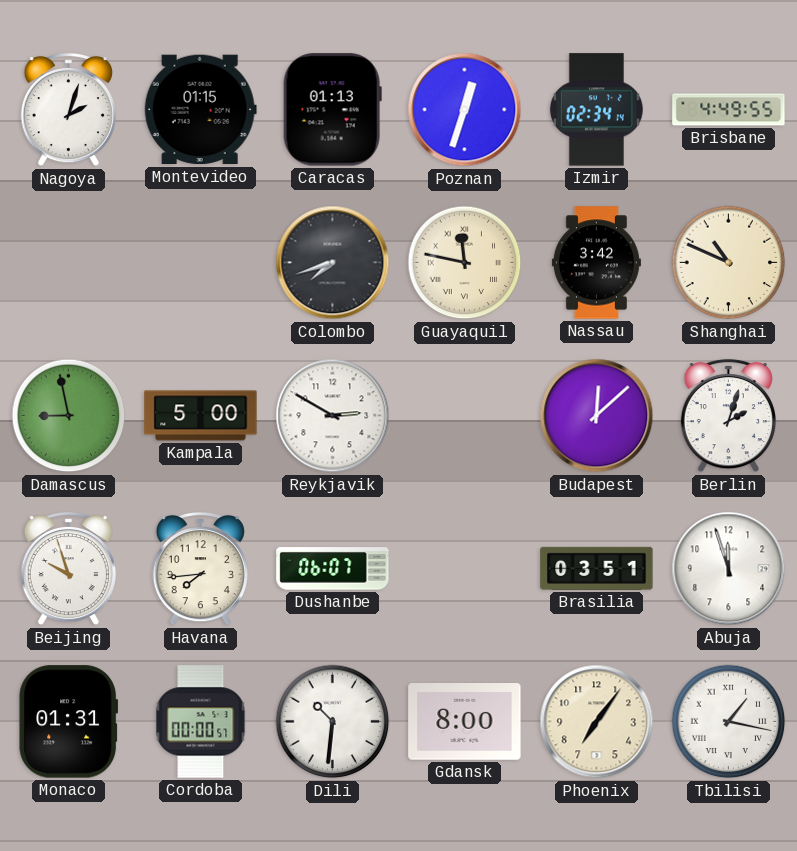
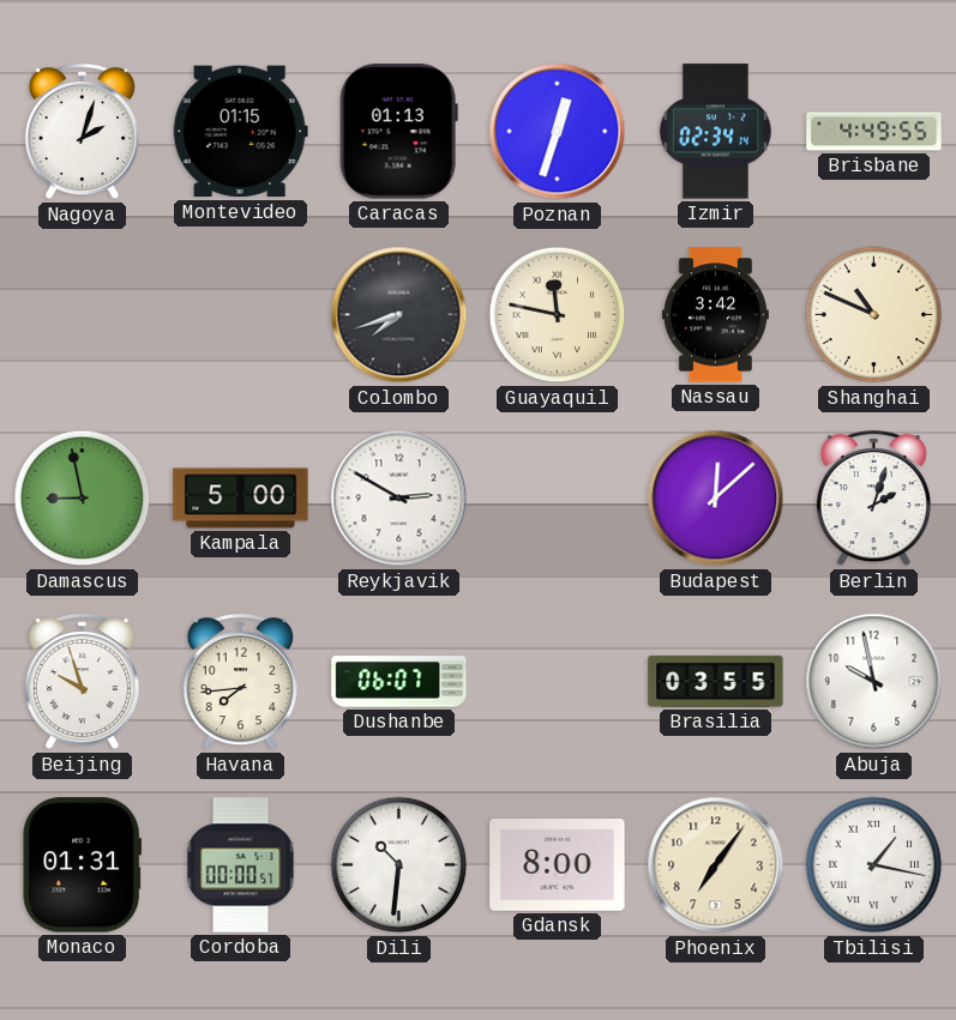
Brasilia: 03:51 -> 03:55 (716, 681)
Abuja: 11:57 -> 9:58 (874, 682)
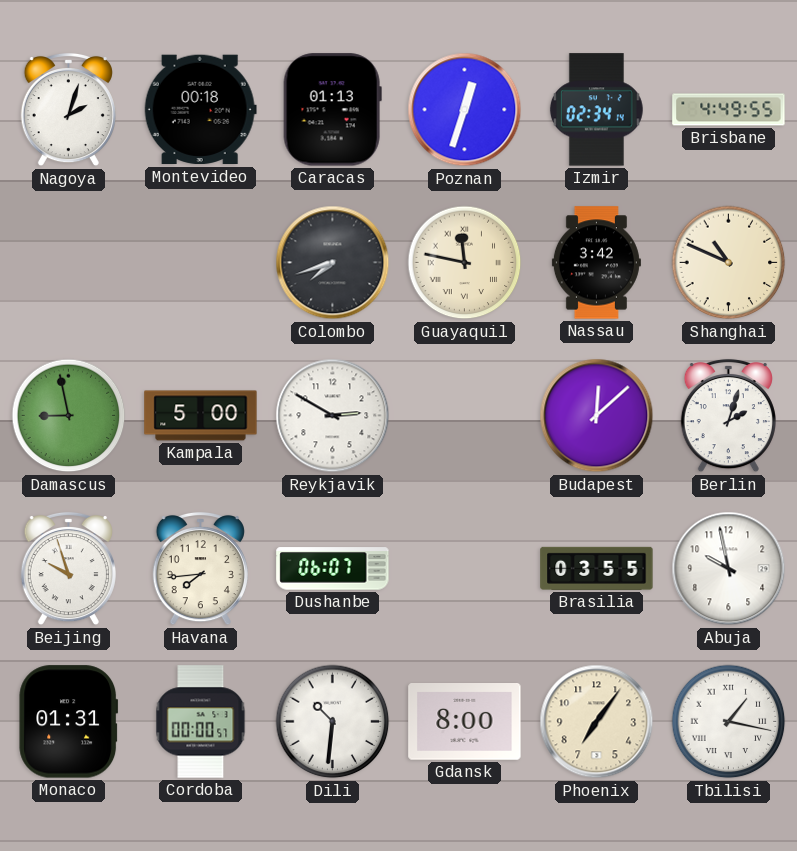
Montevideo: 01:15 -> 00:18 (200, 110)
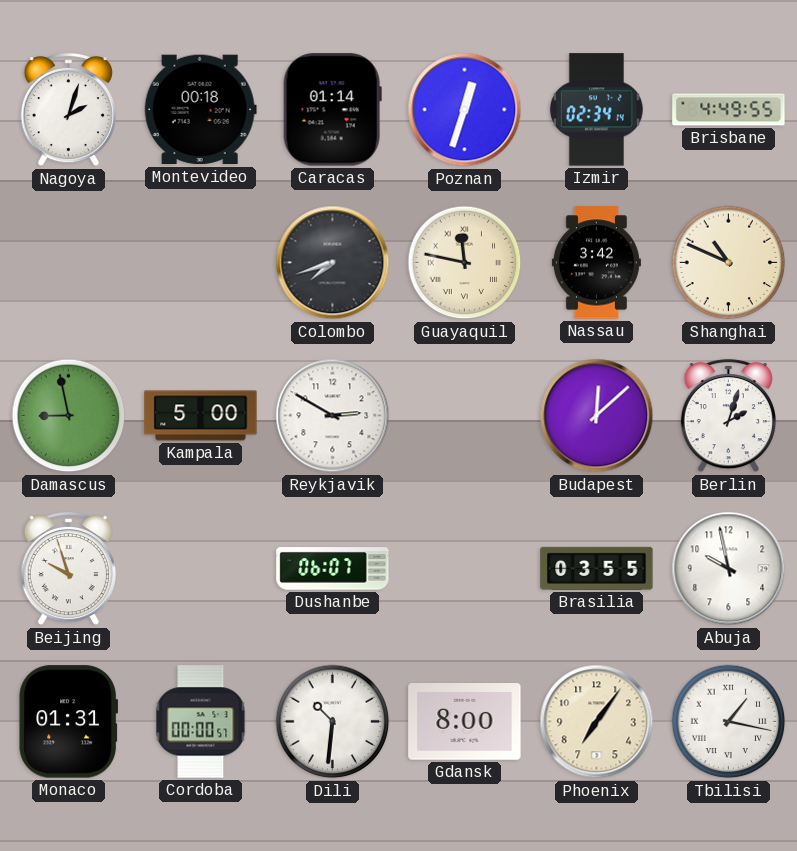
Caracas: 01:13 -> 01:14 (332, 110)
Havana: 7:44 -> none (200, 569)
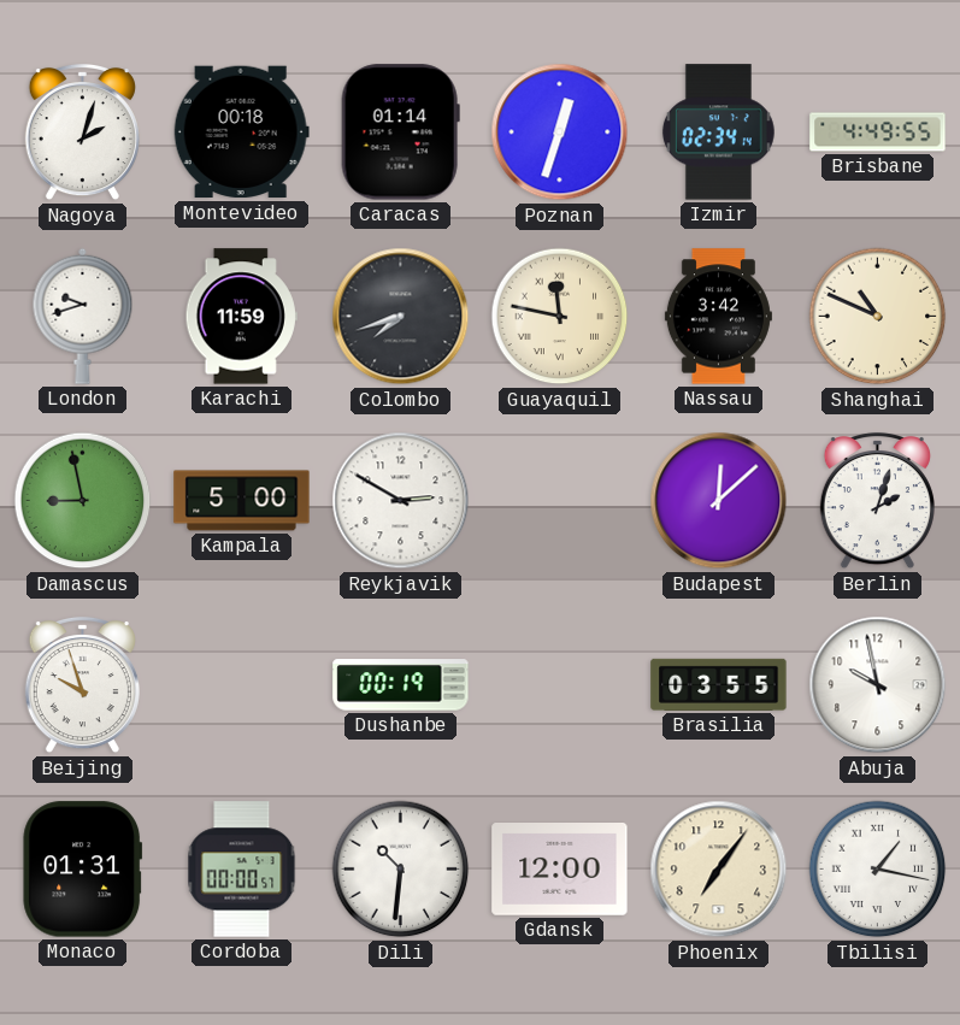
London: none -> 9:42 (83, 316)
Karachi: none -> 11:59 (241, 317)
Dushanbe: 06:07 -> 00:19 (401, 685)
Gdansk: 8:00 -> 12:00 (560, 870)
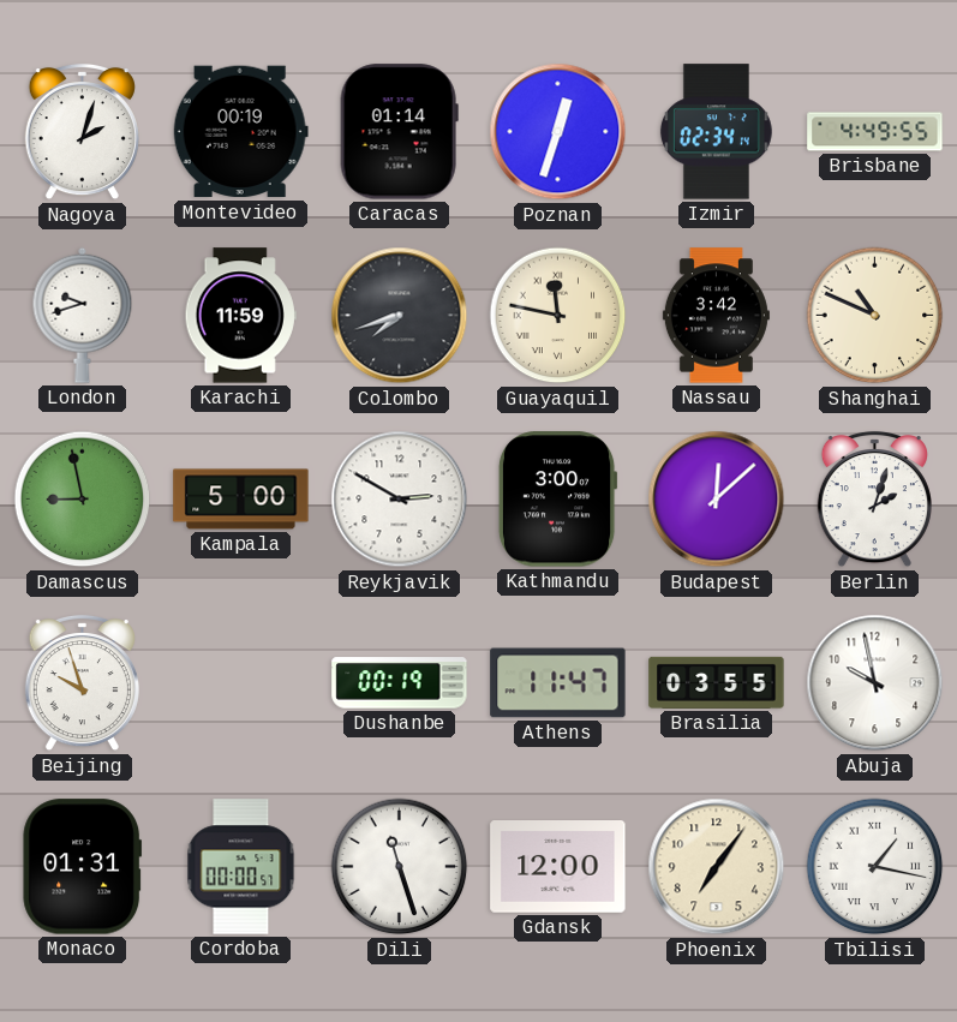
Montevideo: 00:18 -> 00:19 (240, 132)
Kathmandu: none -> 3:00 (557, 500)
Athens: none -> 11:47 (558, 683)
Dili: 10:31 -> 11:27 (400, 867)
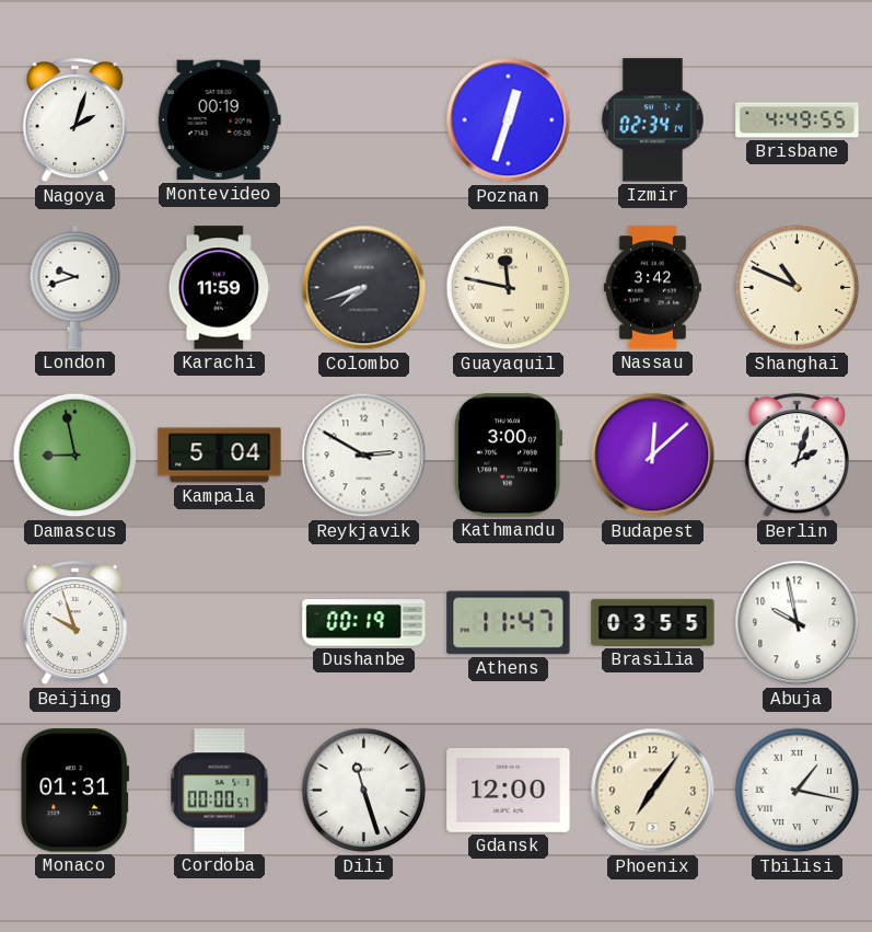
Caracas: 01:14 -> none (399, 132)
Kampala: 5:00 -> 5:04 (220, 456)
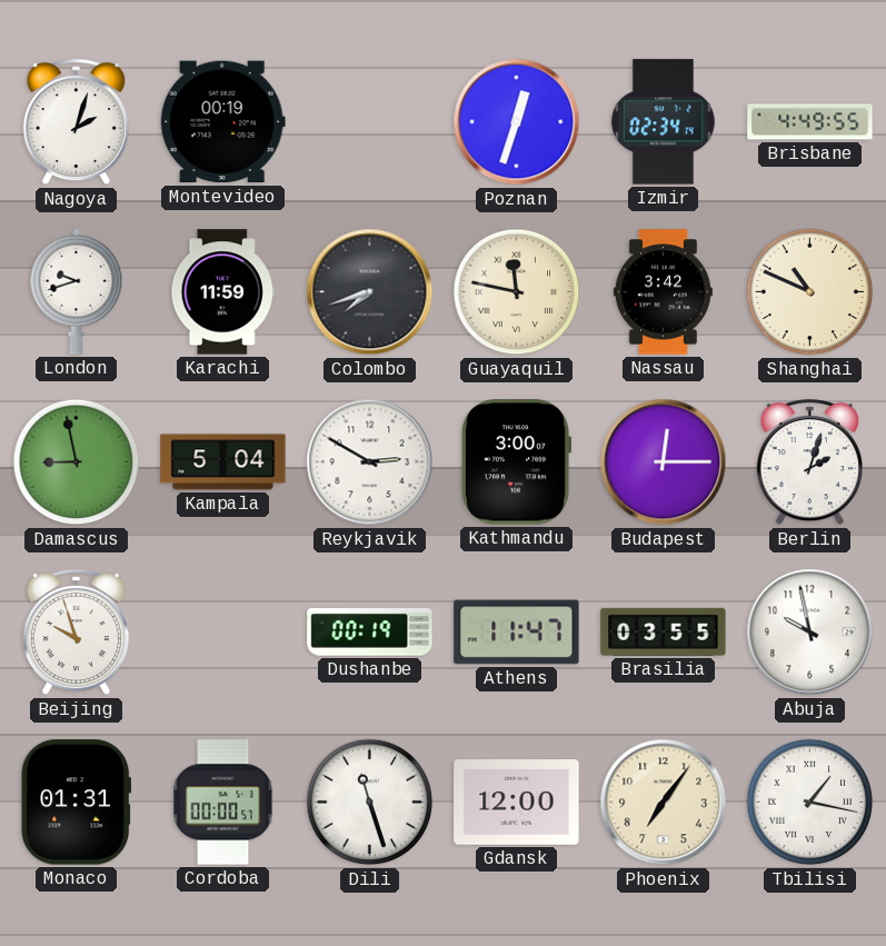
Budapest: 12:08 -> 12:15 (664, 462)
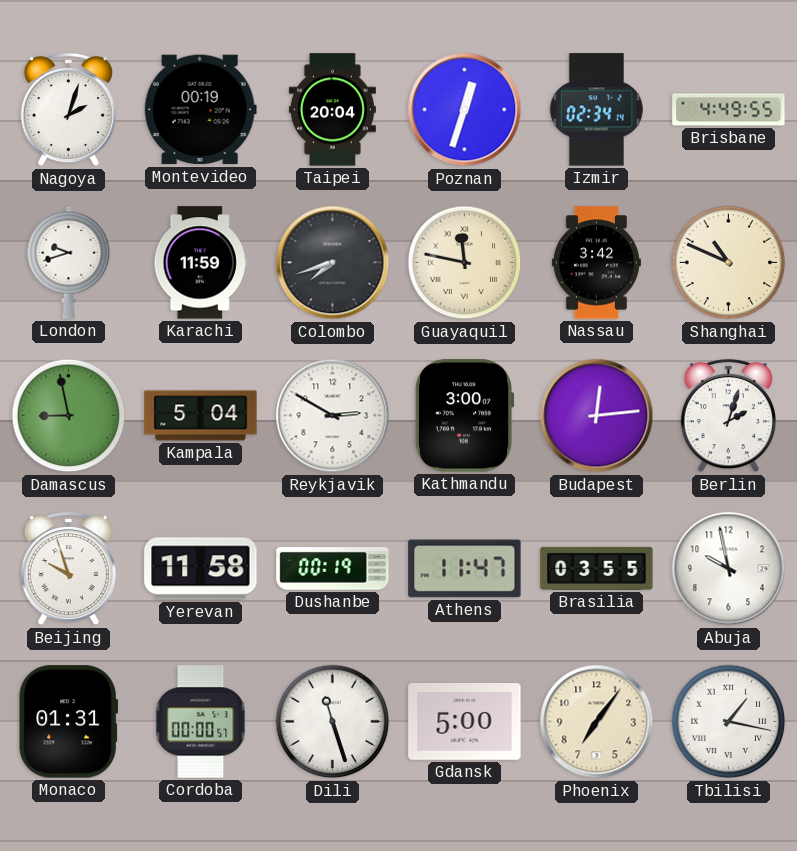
Taipei: none -> 20:04 (332, 110)
Budapest: 12:15 -> 12:14 (597, 416)
Yerevan: none -> 11:58 (201, 569)
Gdansk: 12:00 -> 5:00 (465, 722)
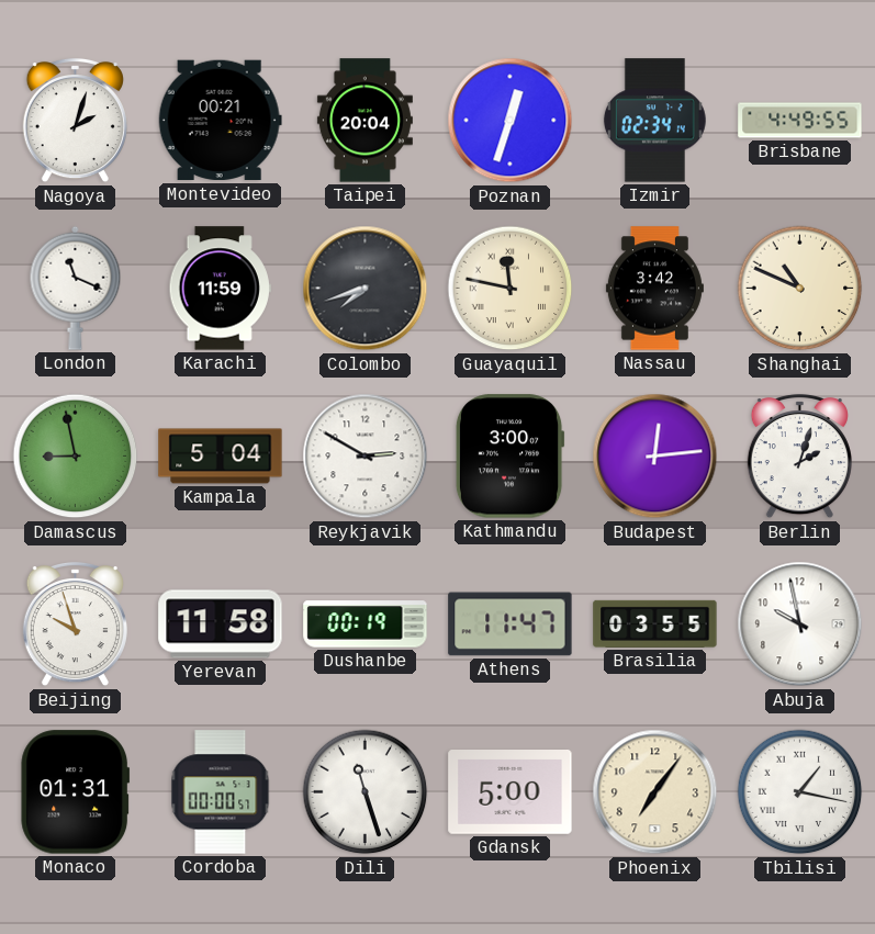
Montevideo: 00:19 -> 00:21 (220, 121)
London: 9:42 -> 11:19 (76, 288)
